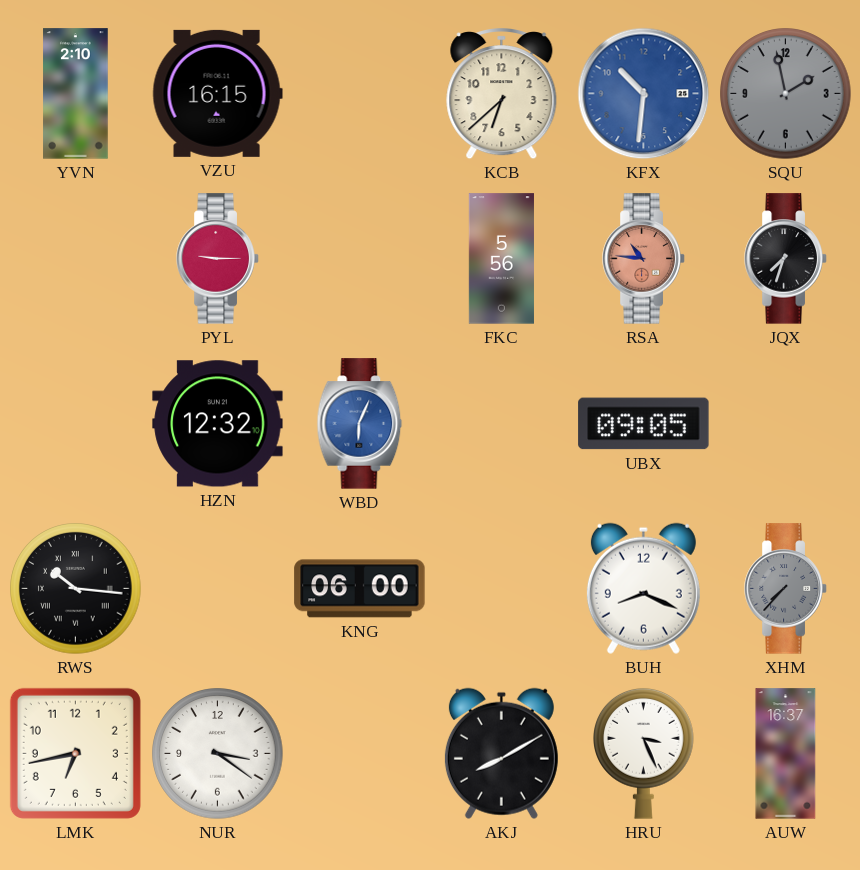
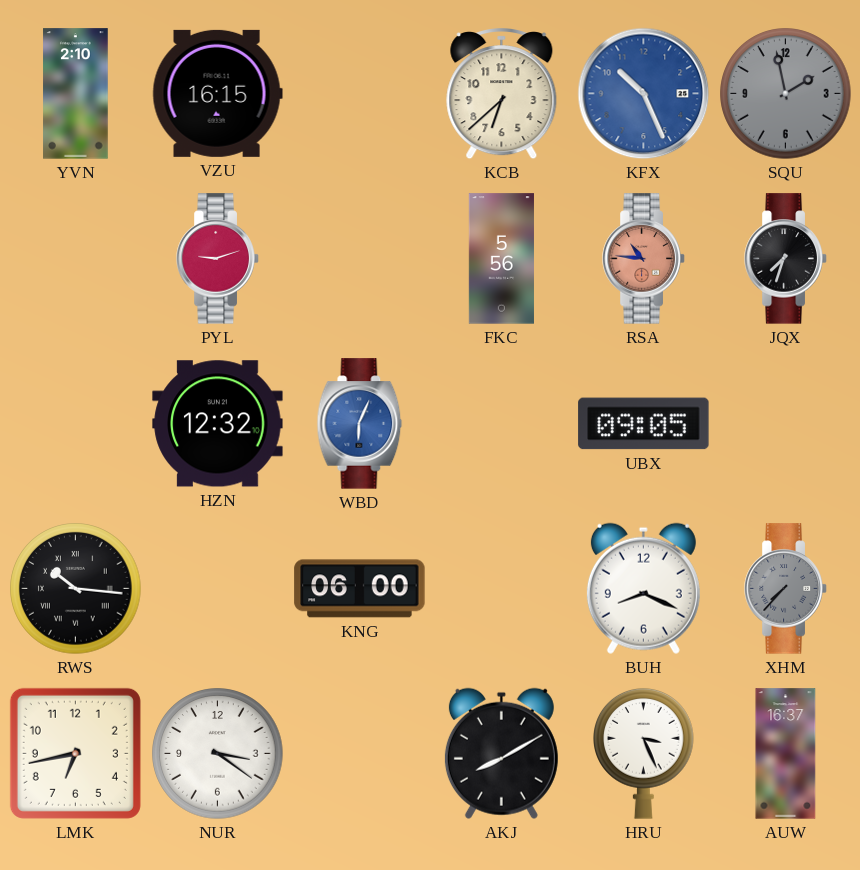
KFX: 10:31 -> 10:26 (644, 94)
PYL: 9:15 -> 9:12 (218, 259)
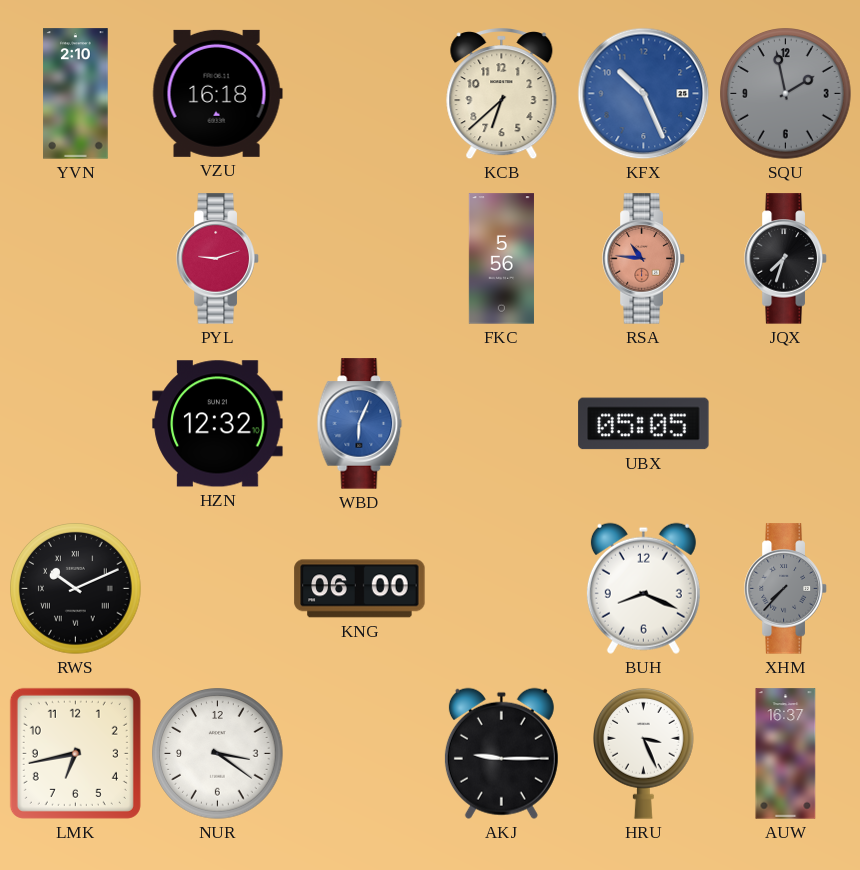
VZU: 16:15 -> 16:18 (217, 93)
UBX: 09:05 -> 05:05 (644, 424)
RWS: 10:16 -> 10:11 (76, 589)
AKJ: 8:10 -> 9:15 (501, 753)
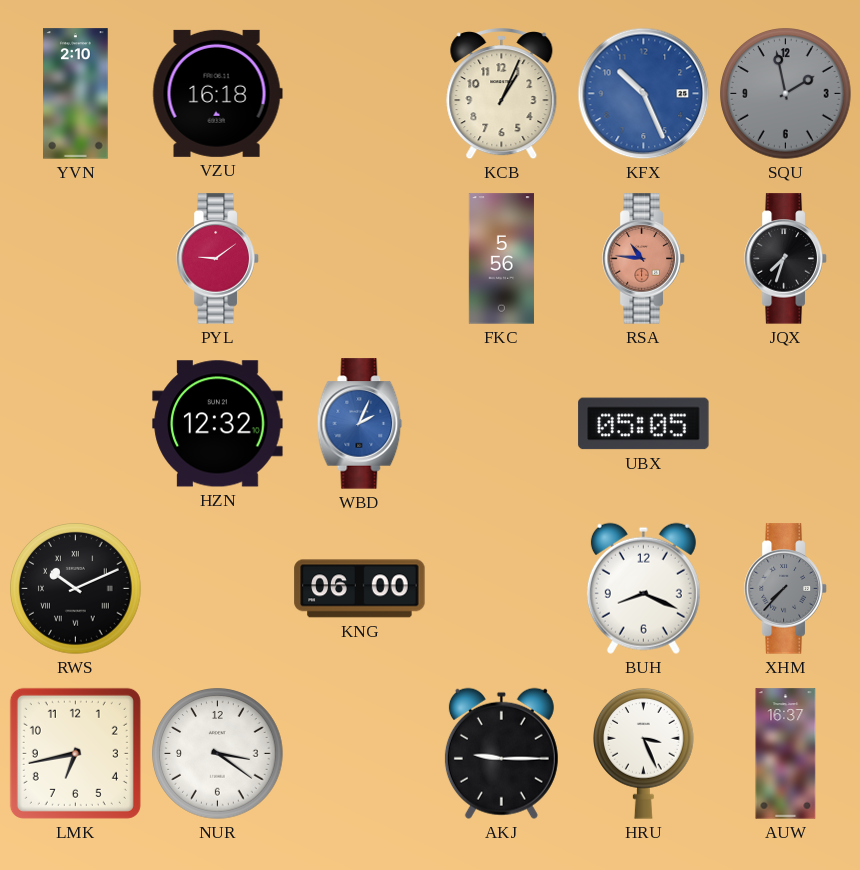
KCB: 6:38 -> 1:04 (502, 95)
PYL: 9:12 -> 9:09 (218, 259)
WBD: 6:04 -> 2:04 (360, 424)
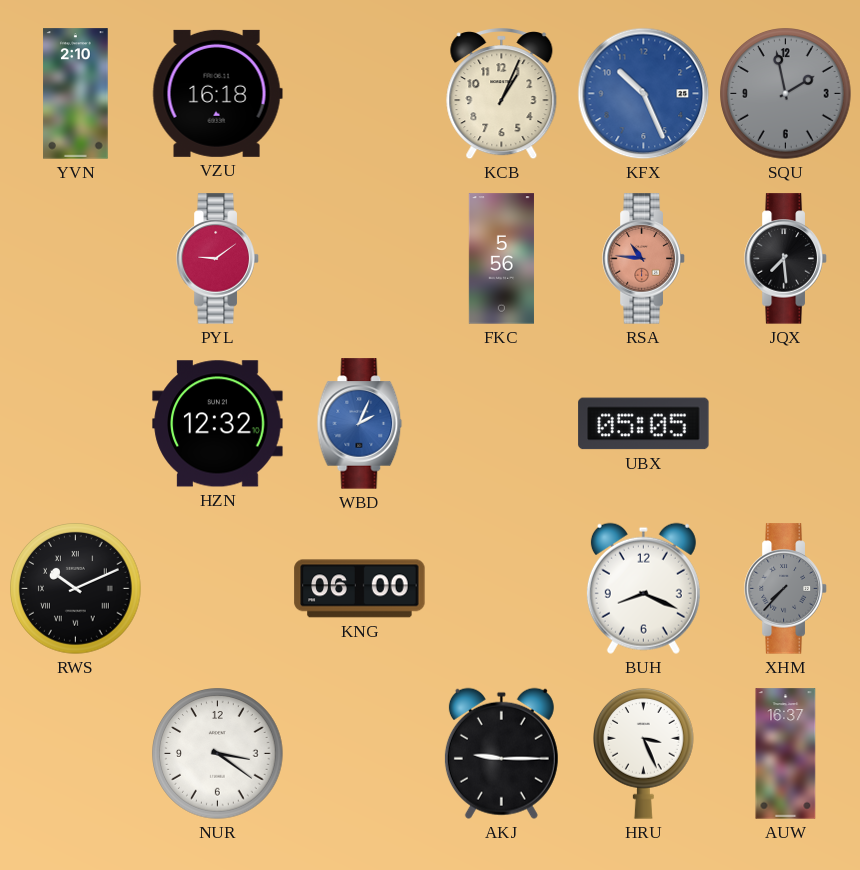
JQX: 7:33 -> 7:29 (786, 259)
LMK: 6:43 -> none (75, 753)
